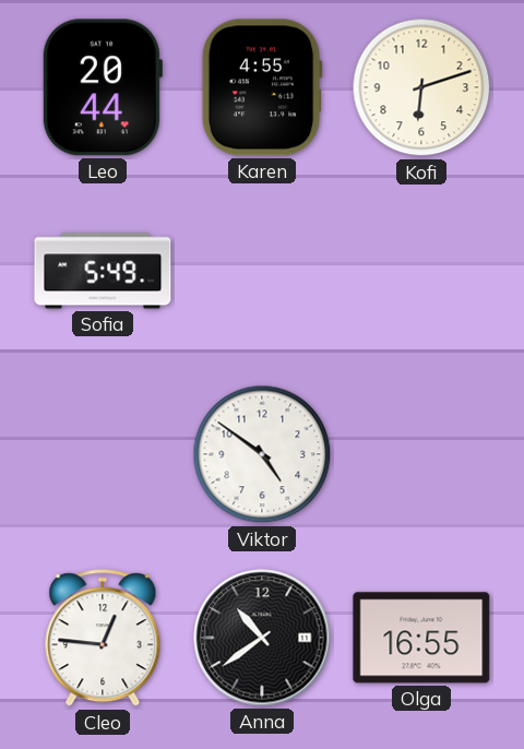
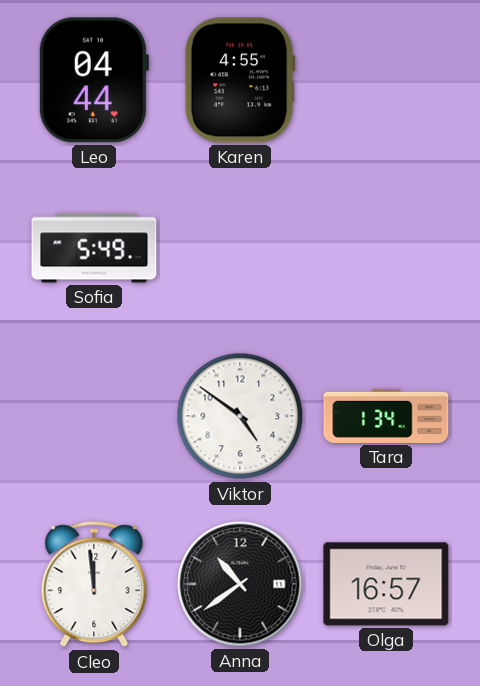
Leo: 20:44 -> 04:44 (93, 80)
Kofi: 6:12 -> none (421, 87)
Tara: none -> 1:34 (386, 416)
Cleo: 12:46 -> 11:59 (94, 585)
Olga: 16:55 -> 16:57 (386, 584)
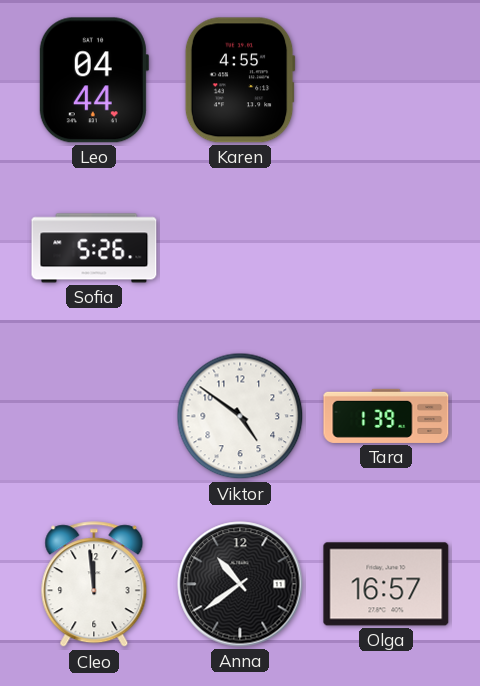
Sofia: 5:49 -> 5:26 (94, 248)
Tara: 1:34 -> 1:39 (386, 416)
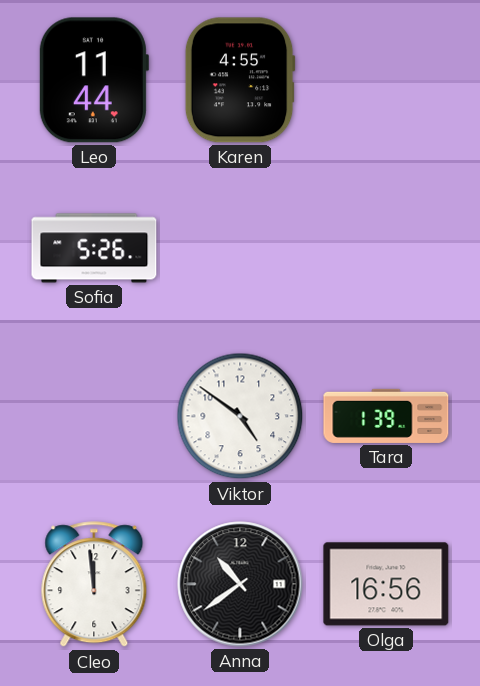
Leo: 04:44 -> 11:44 (93, 80)
Olga: 16:57 -> 16:56 (386, 584)
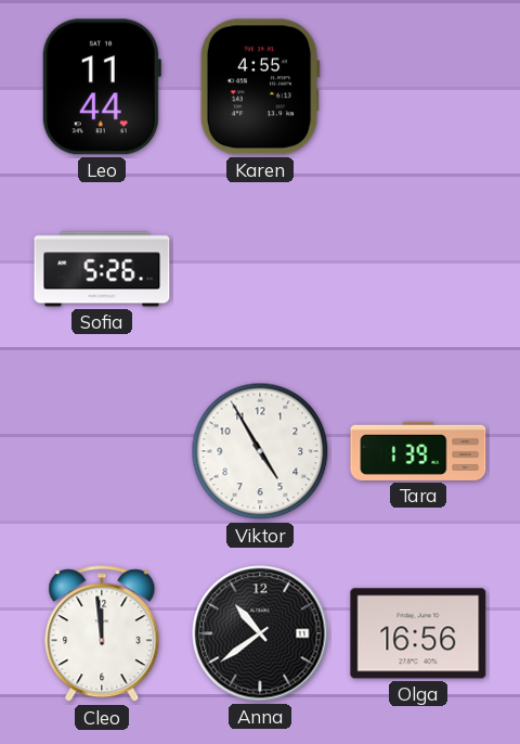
Viktor: 4:51 -> 4:55 (260, 451)
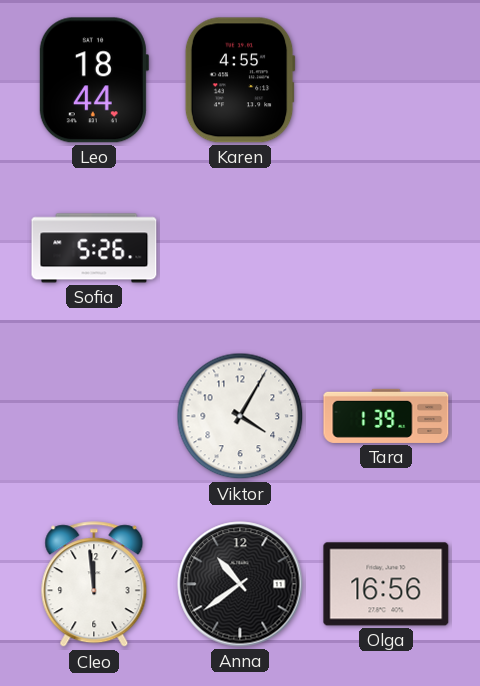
Leo: 11:44 -> 18:44 (93, 80)
Viktor: 4:55 -> 4:05 (240, 416)
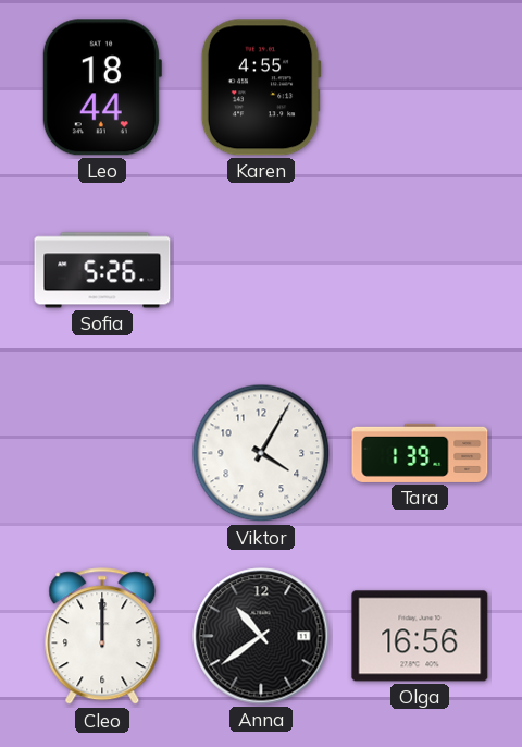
Cleo: 11:59 -> 12:00 (102, 637)
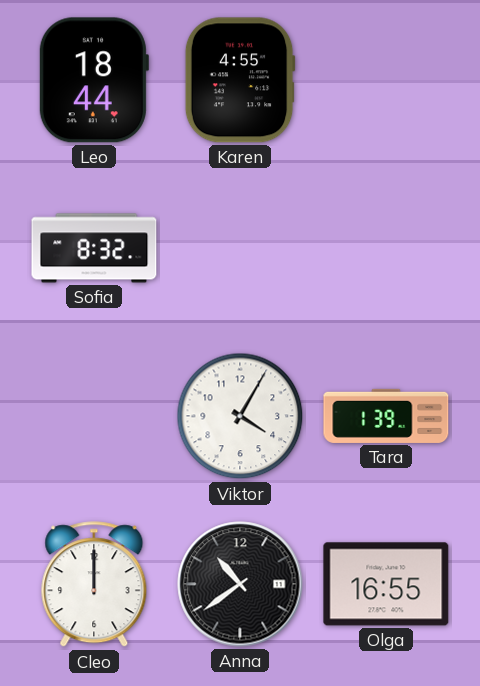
Sofia: 5:26 -> 8:32 (94, 248)
Olga: 16:56 -> 16:55 (386, 584)
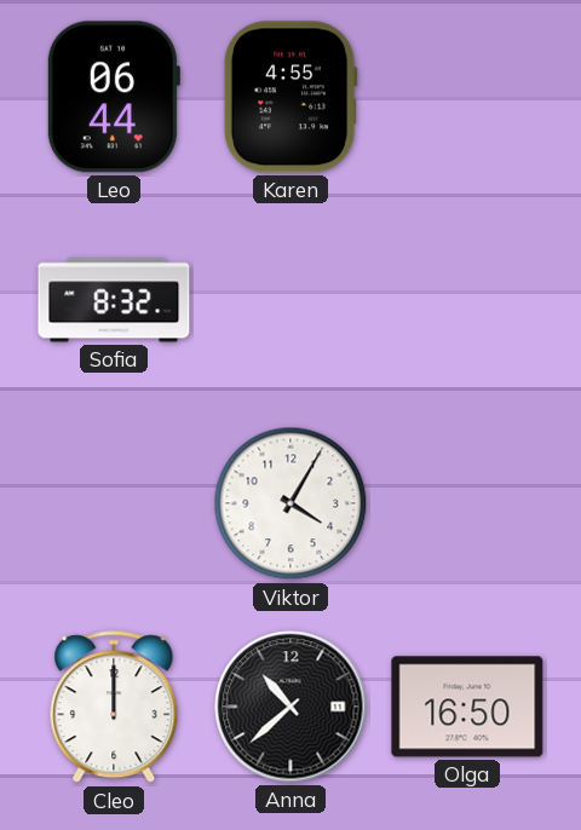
Leo: 18:44 -> 06:44 (113, 97)
Tara: 1:39 -> none (386, 416)
Anna: 10:39 -> 10:38 (290, 707)
Olga: 16:55 -> 16:50 (467, 707)
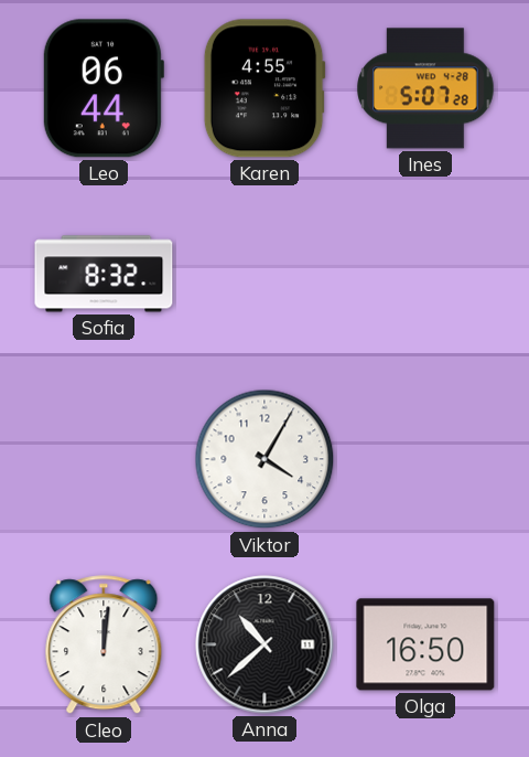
Ines: none -> 5:07 (425, 88)
Cleo: 12:00 -> 12:01 (104, 646)
